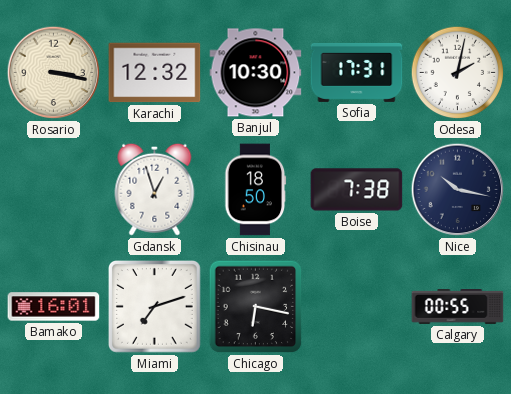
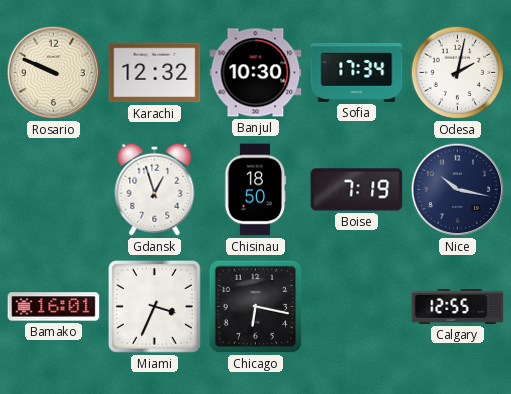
Rosario: 3:17 -> 9:49 (54, 73)
Sofia: 17:31 -> 17:34 (357, 72)
Boise: 7:38 -> 7:19 (357, 190)
Miami: 7:12 -> 3:34 (155, 307)
Calgary: 00:55 -> 12:55 (458, 307)
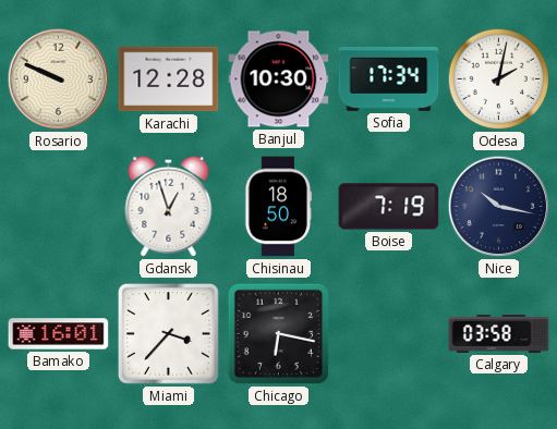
Karachi: 12:32 -> 12:28 (169, 79)
Miami: 3:34 -> 3:37 (169, 334)
Calgary: 12:55 -> 03:58 (499, 334)
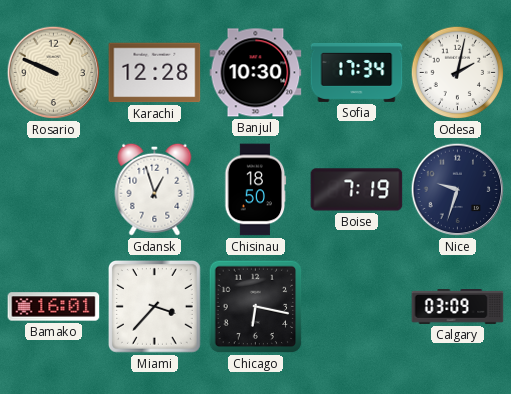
Nice: 10:17 -> 9:33 (458, 190)
Calgary: 03:58 -> 03:09 (458, 307)
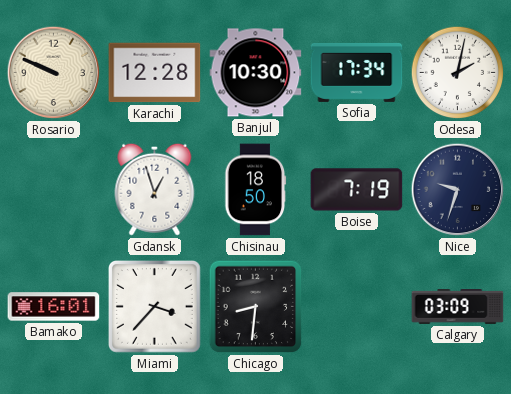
Chicago: 6:17 -> 8:31 (256, 307)
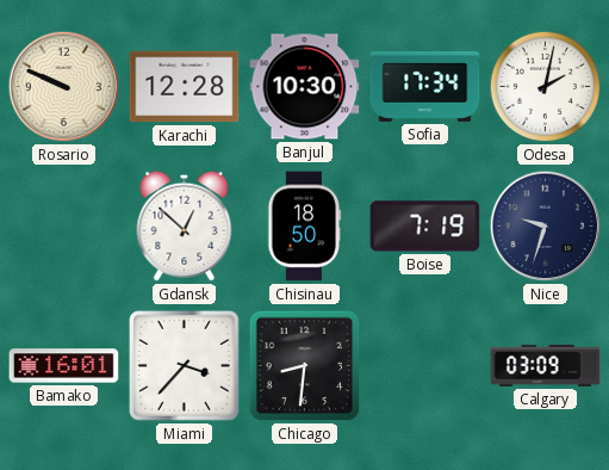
Gdansk: 12:57 -> 12:52 (185, 225)
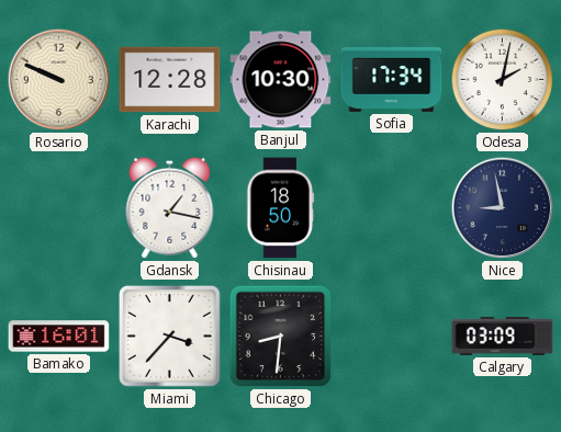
Gdansk: 12:52 -> 1:17 (170, 207)
Boise: 7:19 -> none (425, 227)
Nice: 9:33 -> 8:58 (503, 208)
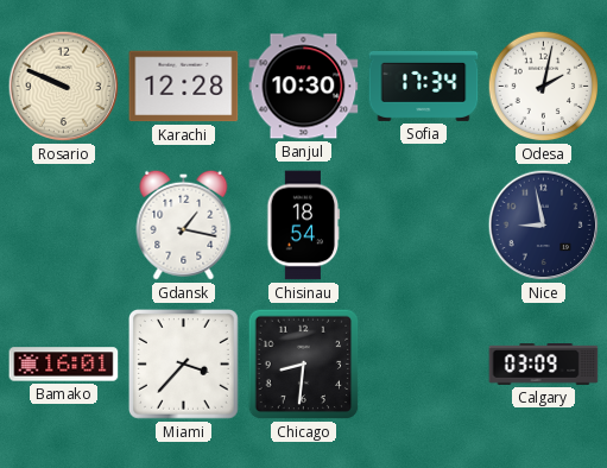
Chisinau: 18:50 -> 18:54 (304, 226)
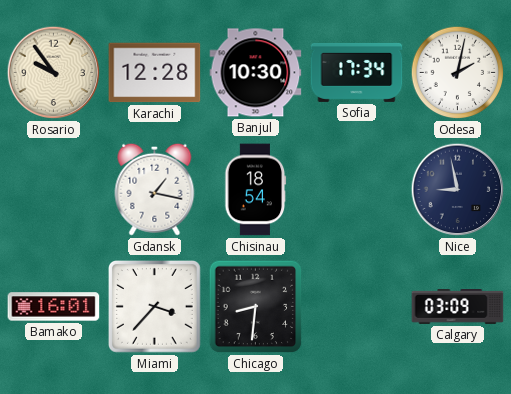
Rosario: 9:49 -> 9:54 (54, 73)
